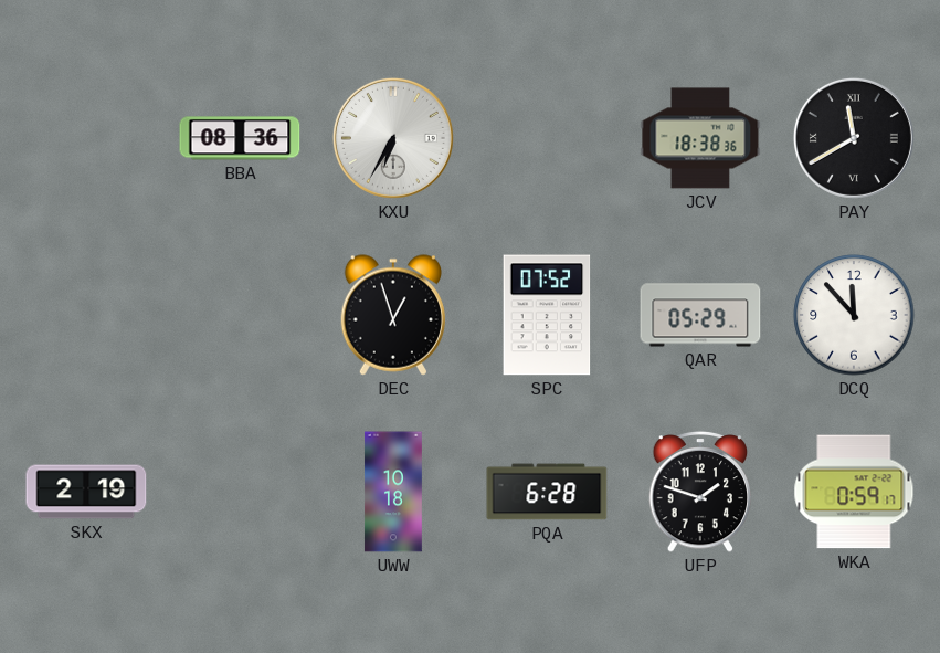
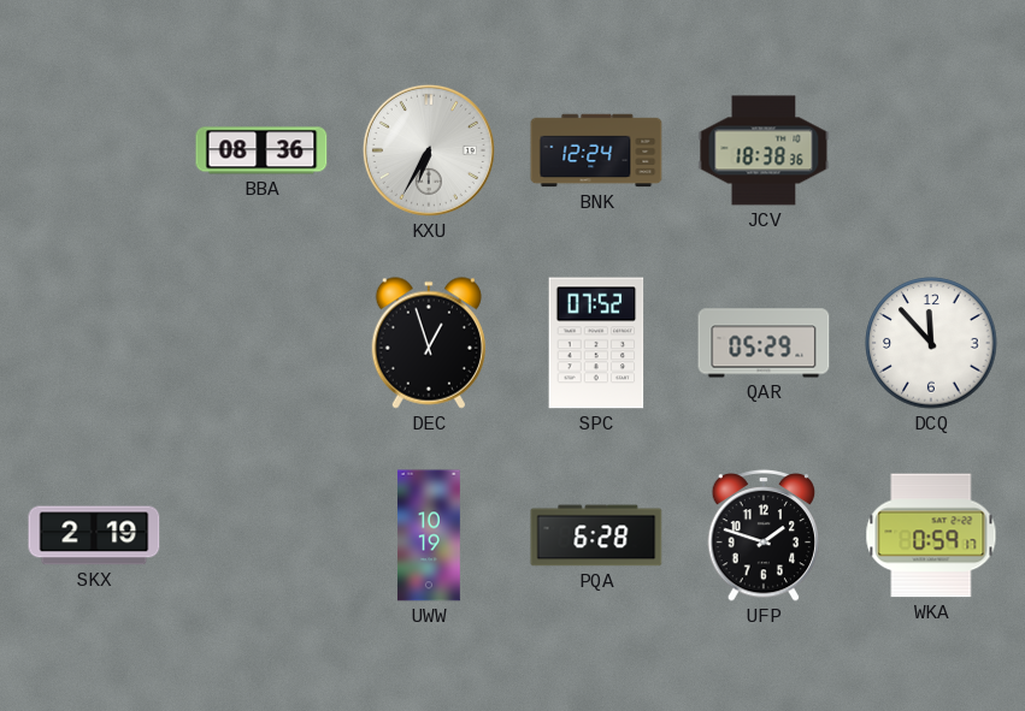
BNK: none -> 12:24 (596, 150)
PAY: 11:40 -> none (854, 138)
UWW: 10:18 -> 10:19 (429, 535)
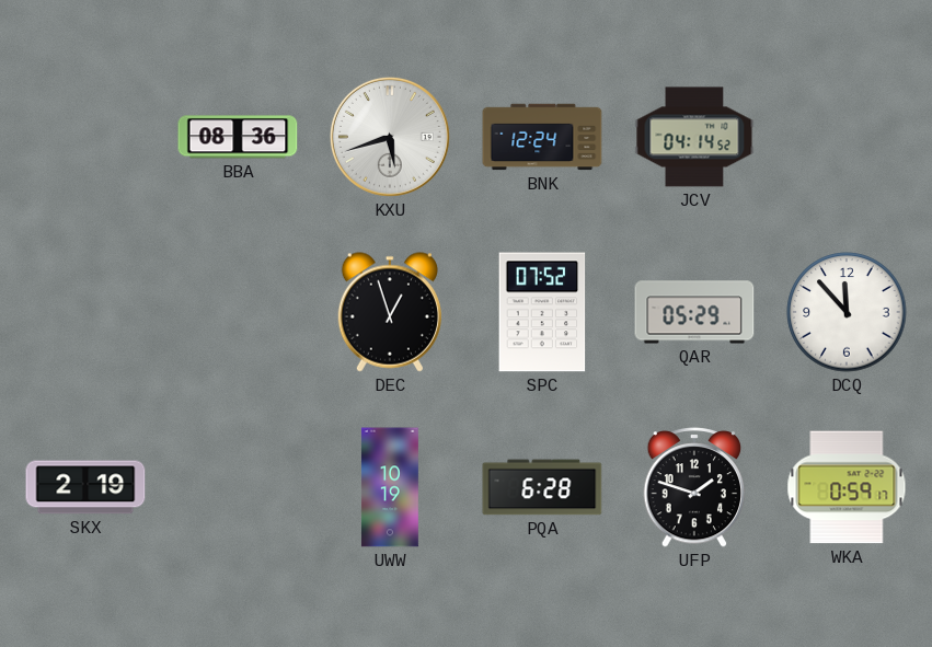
KXU: 6:35 -> 5:42 (390, 137)
JCV: 18:38 -> 04:14 (694, 137)
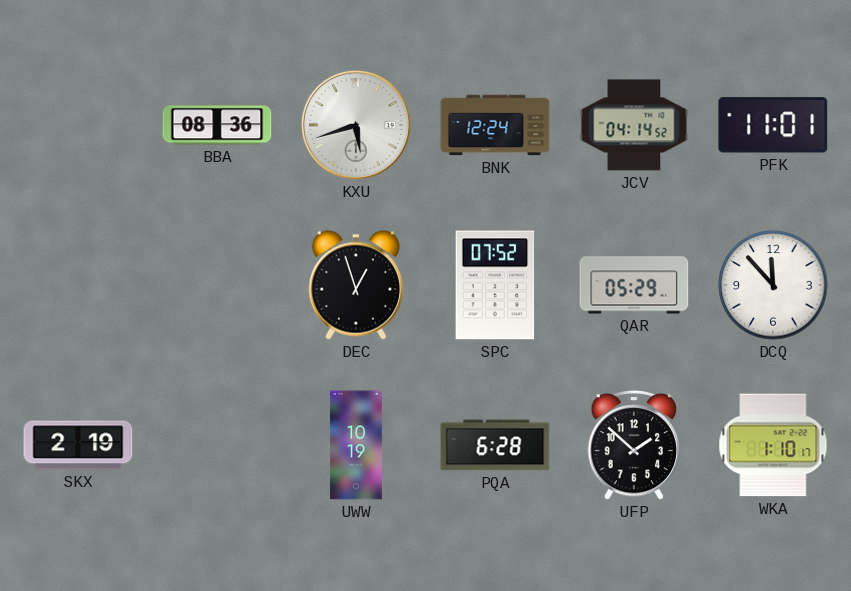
PFK: none -> 11:01 (773, 125)
UFP: 1:48 -> 1:52 (634, 445)
WKA: 0:59 -> 1:10 (773, 445)
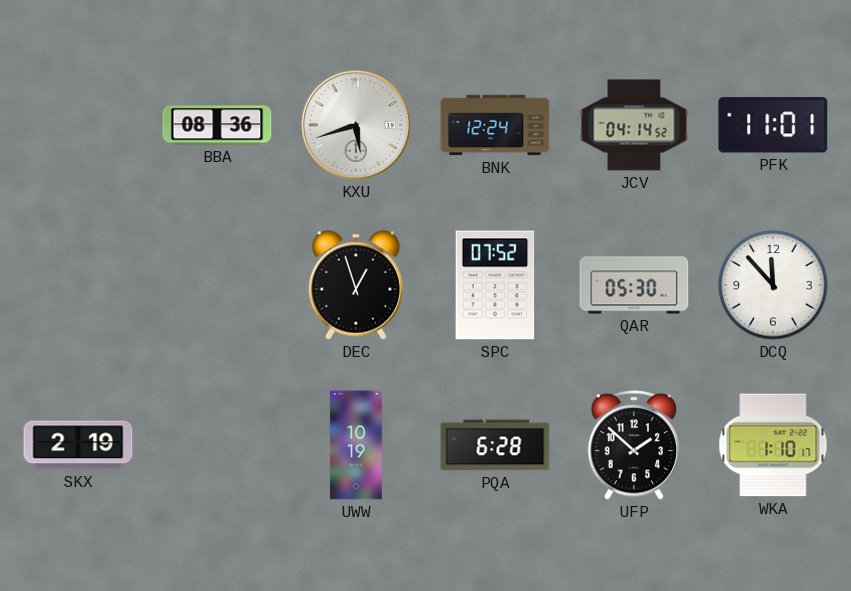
QAR: 05:29 -> 05:30 (634, 285)
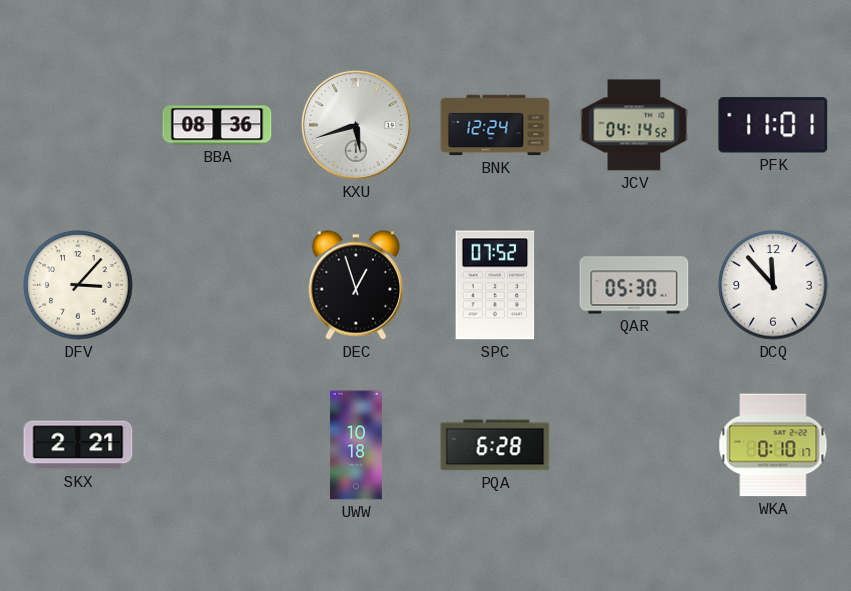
DFV: none -> 3:07 (78, 285)
SKX: 2:19 -> 2:21 (78, 445)
UWW: 10:19 -> 10:18 (356, 445)
UFP: 1:52 -> none (634, 445)
WKA: 1:10 -> 0:10 (773, 445)
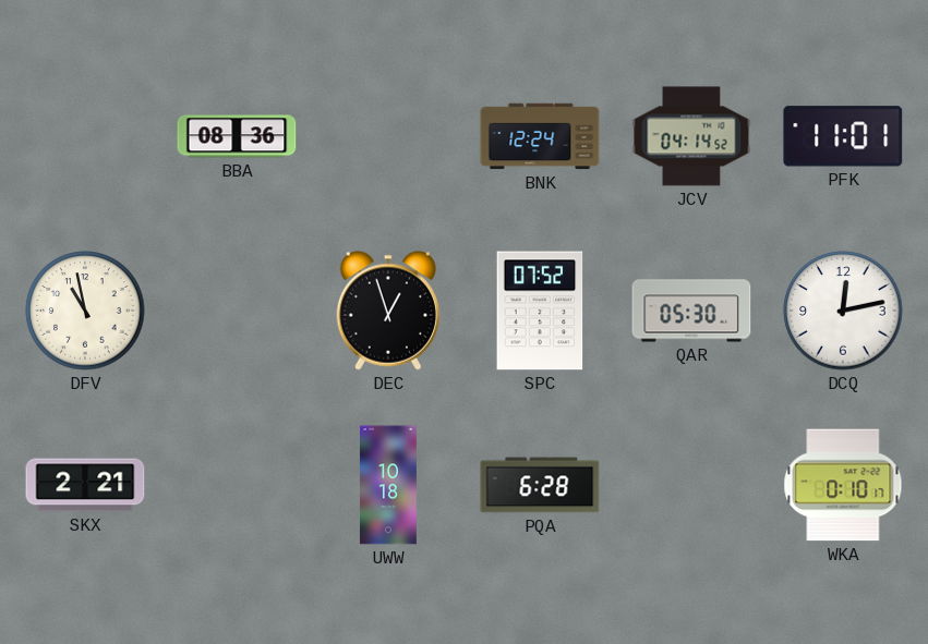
KXU: 5:42 -> none (356, 125)
DFV: 3:07 -> 10:58 (85, 311)
DCQ: 11:53 -> 12:13 (843, 311)
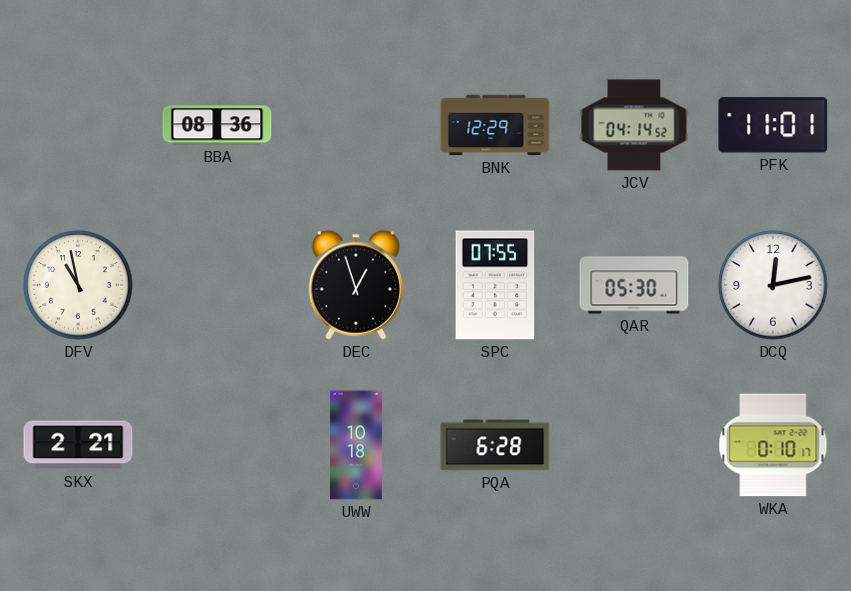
BNK: 12:24 -> 12:29 (495, 125)
SPC: 07:52 -> 07:55 (495, 285)
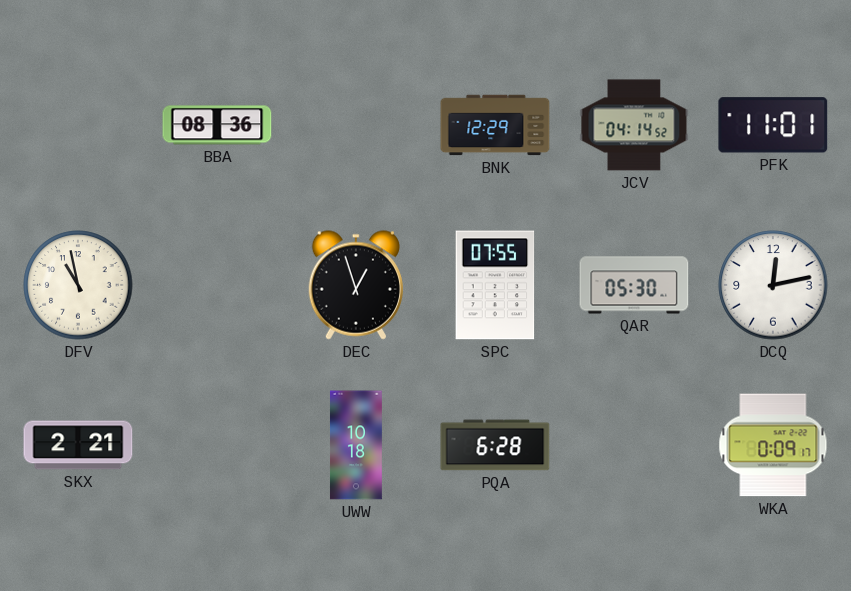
WKA: 0:10 -> 0:09 (773, 445)
